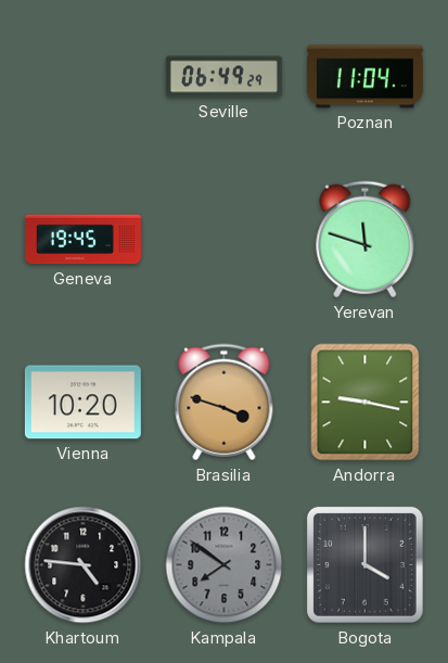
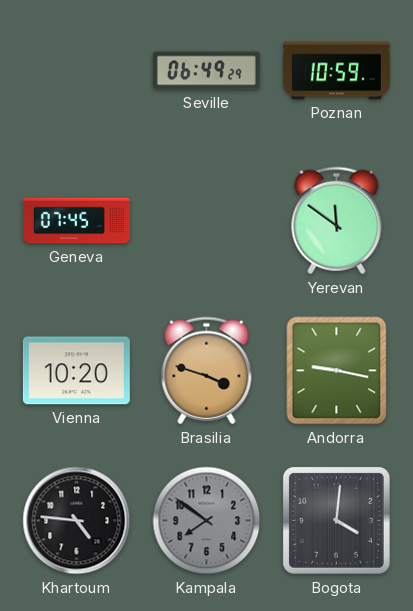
Poznan: 11:04 -> 10:59 (336, 71)
Geneva: 19:45 -> 07:45 (76, 221)
Yerevan: 11:48 -> 11:51 (337, 221)
Bogota: 4:00 -> 4:01 (336, 520)
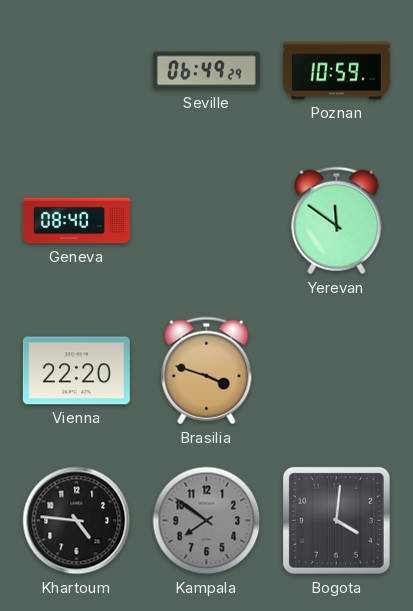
Geneva: 07:45 -> 08:40 (76, 221)
Vienna: 10:20 -> 22:20 (76, 371)
Andorra: 9:17 -> none (337, 371)
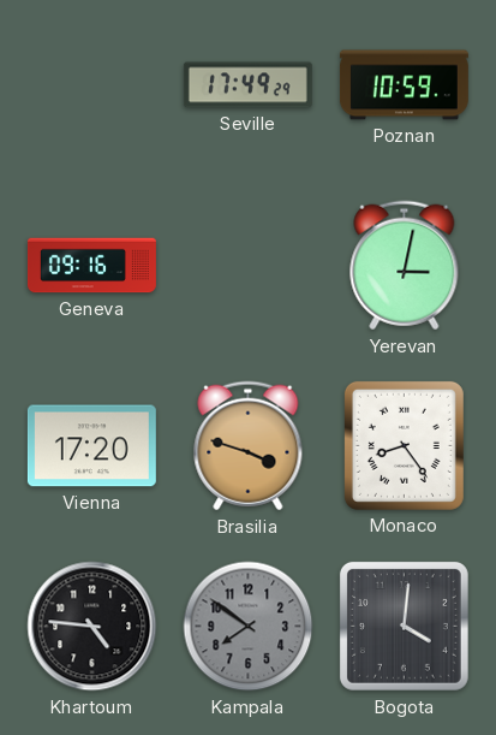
Seville: 06:49 -> 17:49 (247, 85)
Geneva: 08:40 -> 09:16 (91, 266)
Yerevan: 11:51 -> 3:02 (405, 266)
Vienna: 22:20 -> 17:20 (91, 446)
Monaco: none -> 8:24 (404, 445)
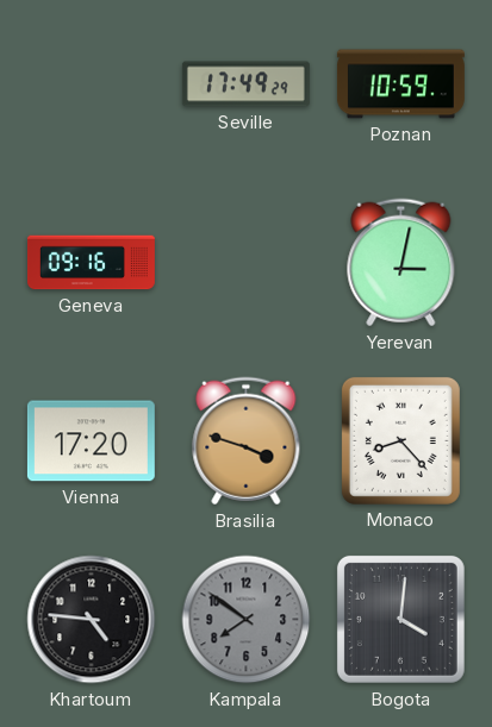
Monaco: 8:24 -> 8:23 (400, 440)
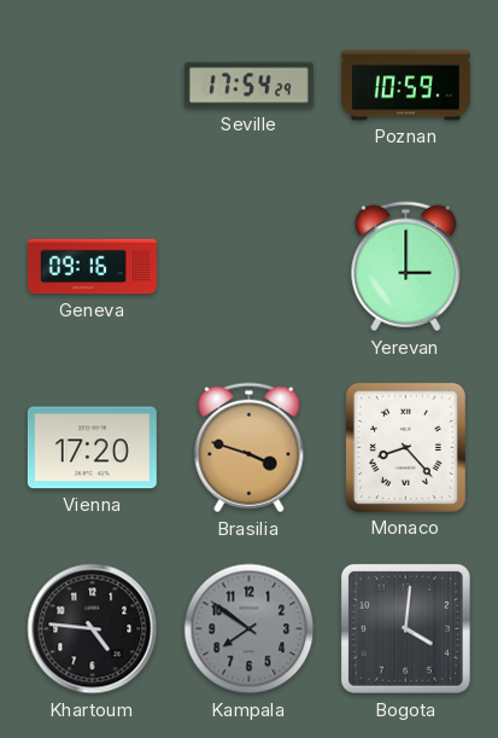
Seville: 17:49 -> 17:54 (248, 86)
Yerevan: 3:02 -> 3:00 (406, 267)
